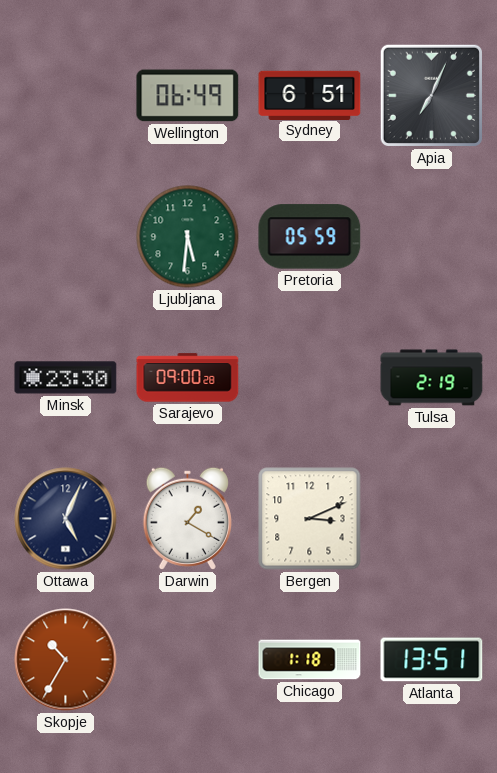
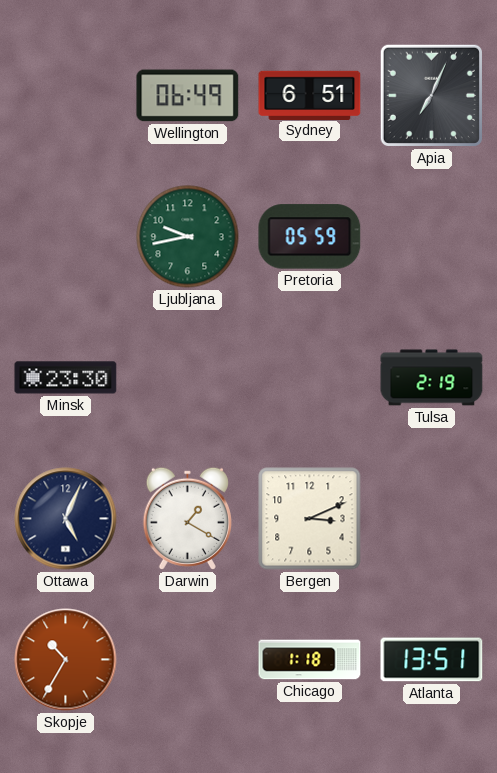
Ljubljana: 5:31 -> 9:43 (188, 237)
Sarajevo: 09:00 -> none (188, 378)
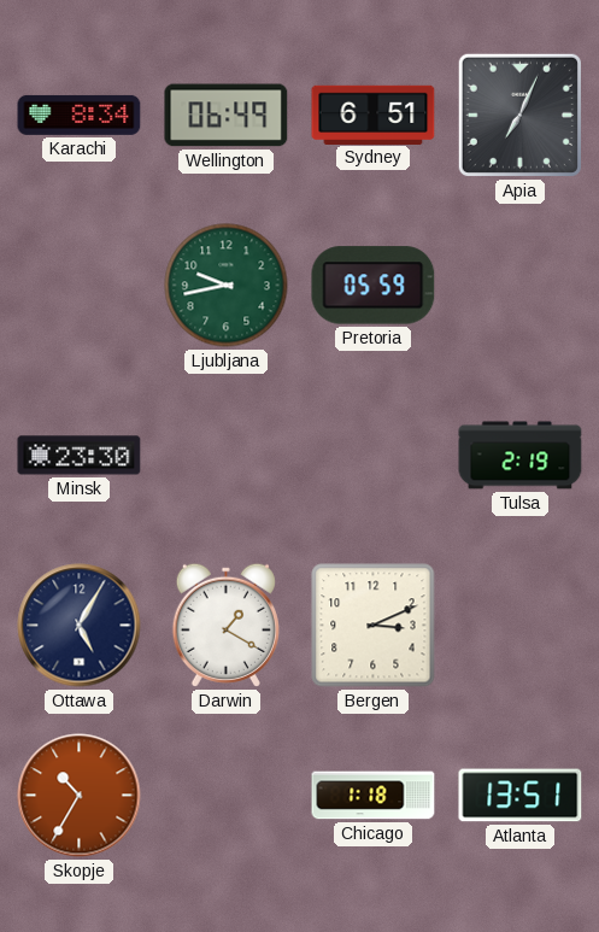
Karachi: none -> 8:34 (80, 115)
Ottawa: 5:04 -> 5:05 (80, 626)
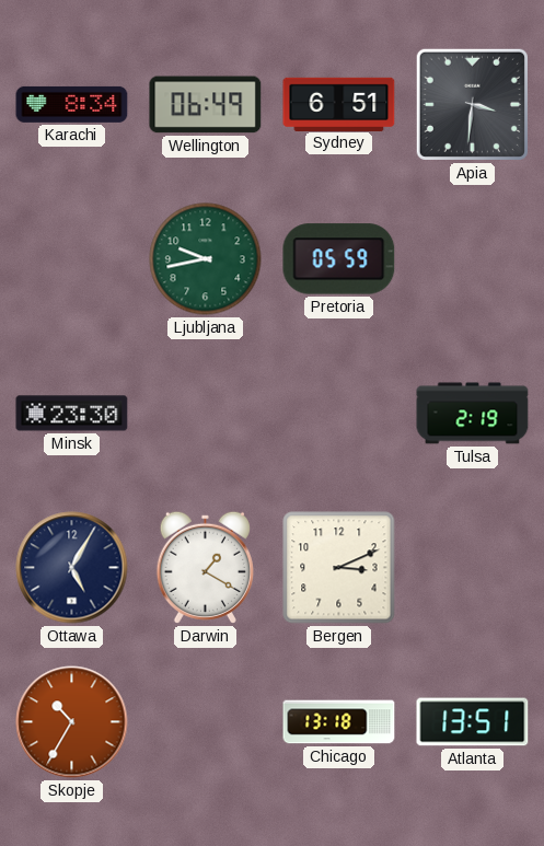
Apia: 7:04 -> 3:31 (472, 104)
Chicago: 1:18 -> 13:18 (339, 722)
